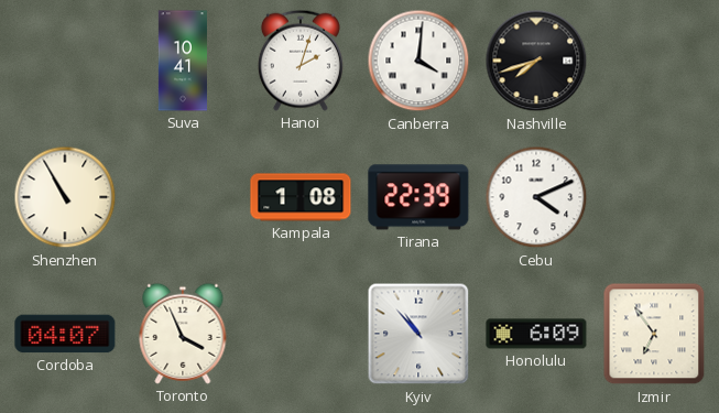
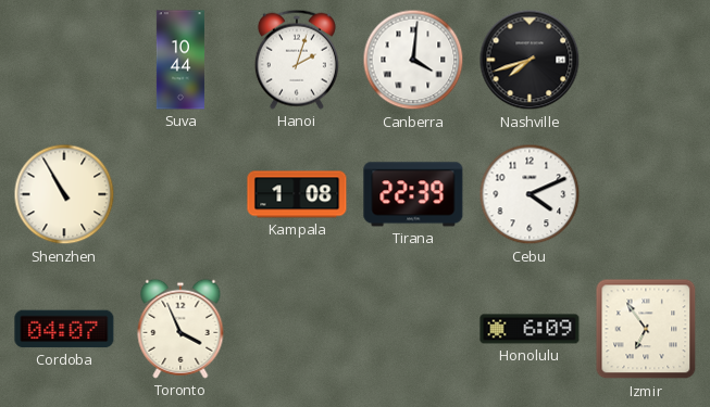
Suva: 10:41 -> 10:44 (180, 60)
Kyiv: 10:53 -> none (418, 334)
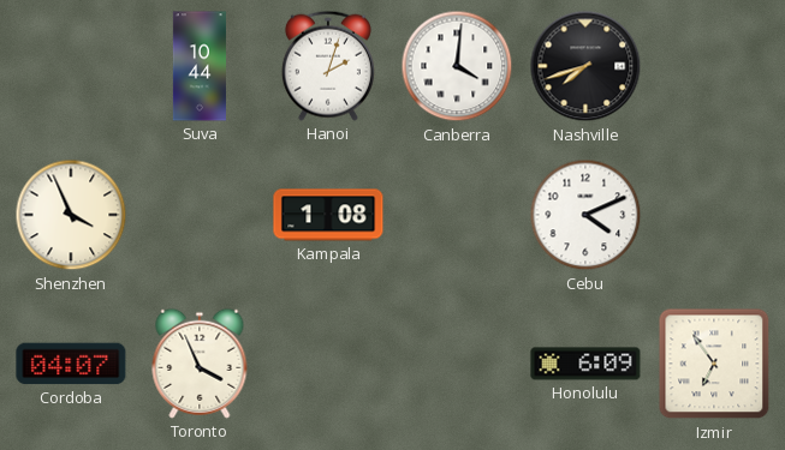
Shenzhen: 10:55 -> 3:56 (71, 215)
Tirana: 22:39 -> none (413, 194)
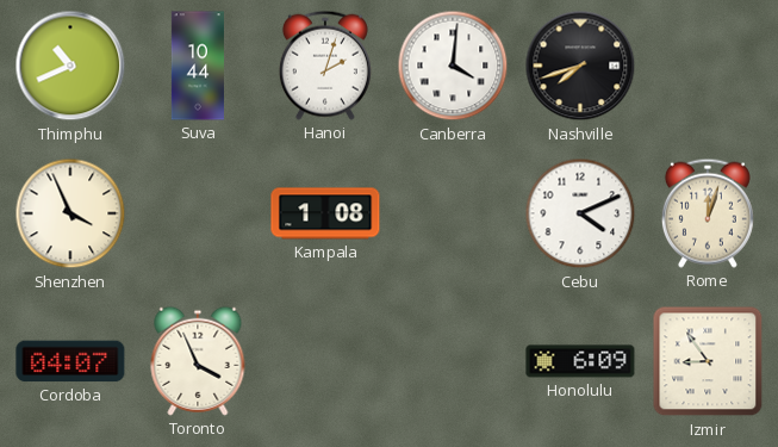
Thimphu: none -> 10:41 (70, 66)
Rome: none -> 12:03 (708, 213)
Izmir: 6:54 -> 8:54 (708, 361)
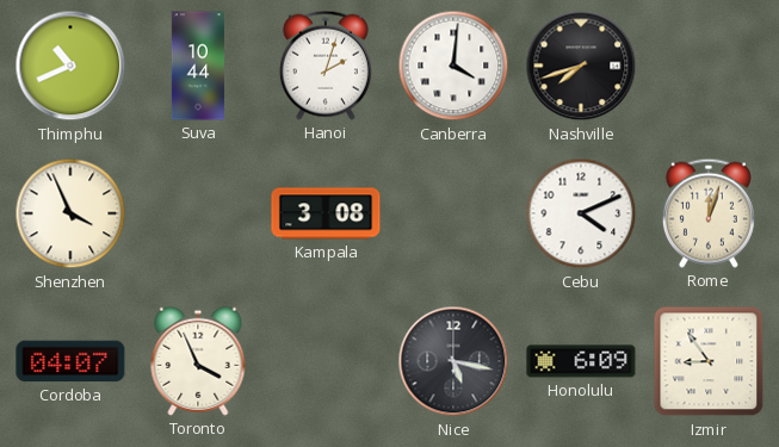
Kampala: 1:08 -> 3:08 (326, 213)
Nice: none -> 5:17 (453, 361)
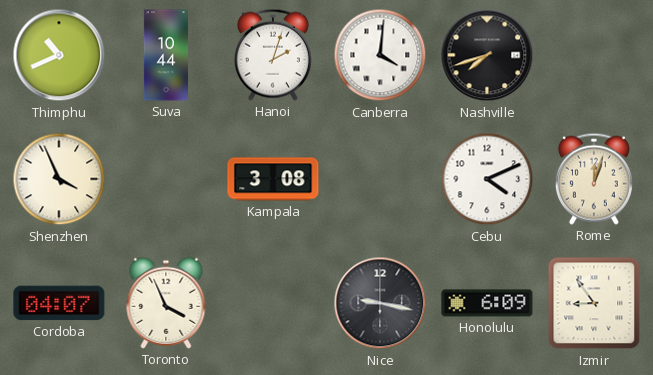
Nice: 5:17 -> 9:17 (380, 303)
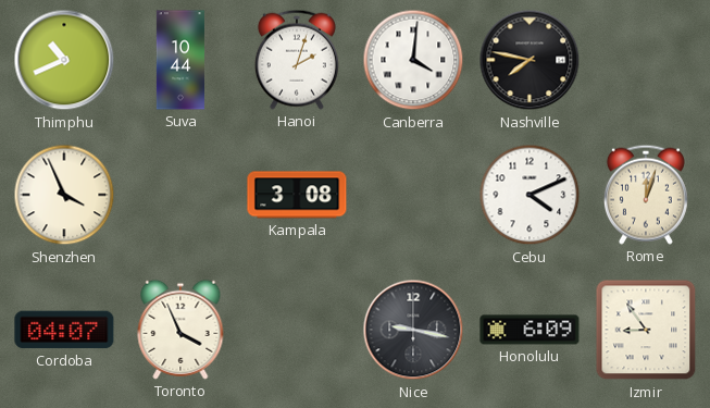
Nashville: 7:42 -> 7:47 (530, 60)
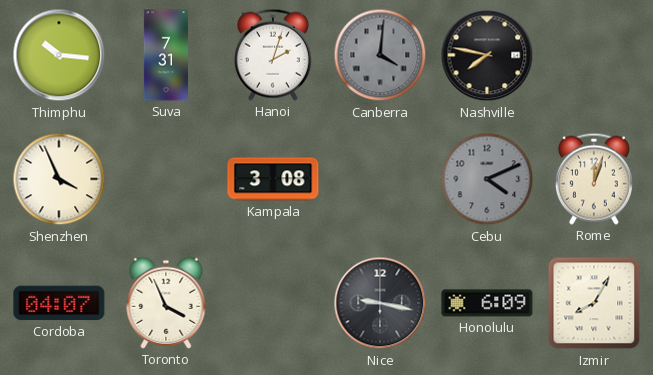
Thimphu: 10:41 -> 10:16 (59, 55)
Suva: 10:44 -> 7:31 (166, 55)
Canberra dial: white -> grey (380, 55)
Cebu dial: white -> grey (487, 179)
Izmir: 8:54 -> 8:05 (594, 303)
